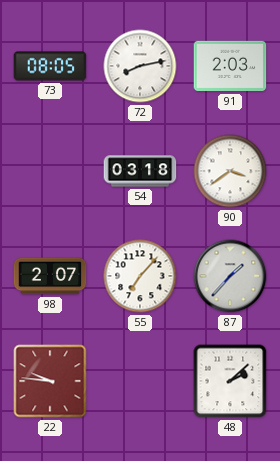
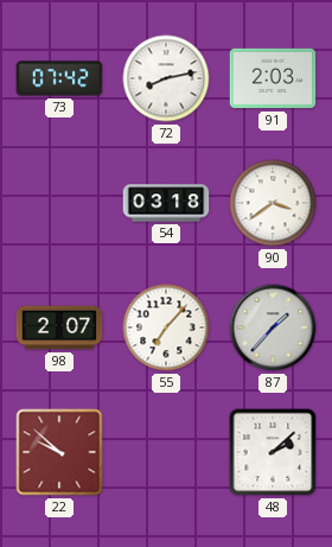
73: 08:05 -> 07:42 (59, 78)
22: 9:46 -> 9:52 (59, 452)
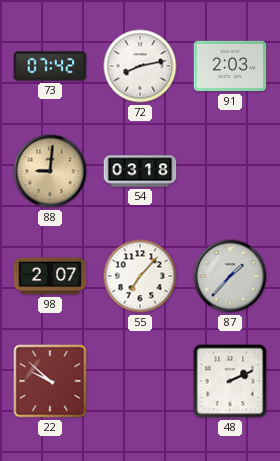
88: none -> 9:01 (50, 171)
90: 3:39 -> none (273, 203)
48: 2:08 -> 2:11 (230, 381)
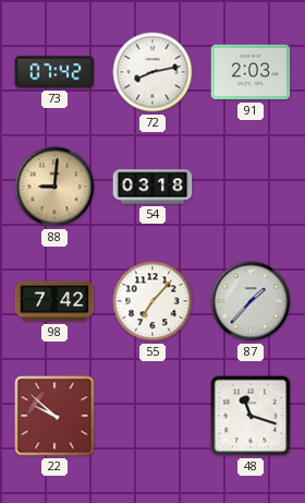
98: 2:07 -> 7:42 (54, 301)
48: 2:11 -> 11:18 (251, 416)
